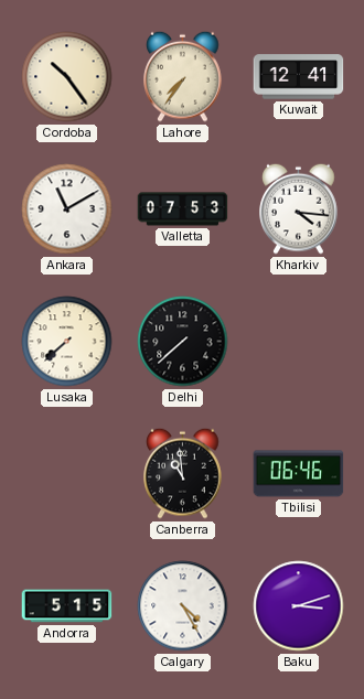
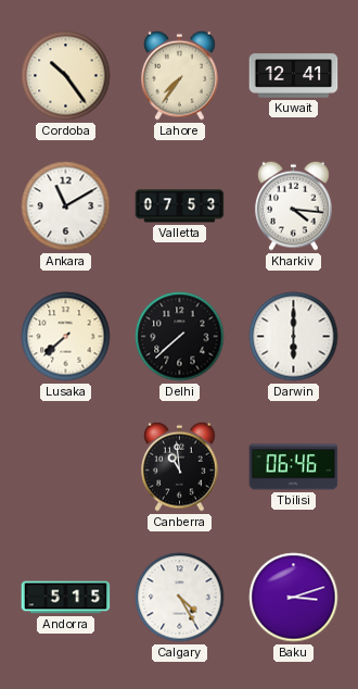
Darwin: none -> 6:00 (294, 337)
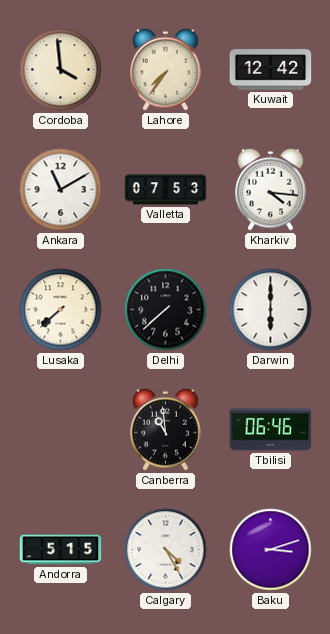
Cordoba: 10:24 -> 3:59 (61, 70)
Kuwait: 12:41 -> 12:42 (271, 70)
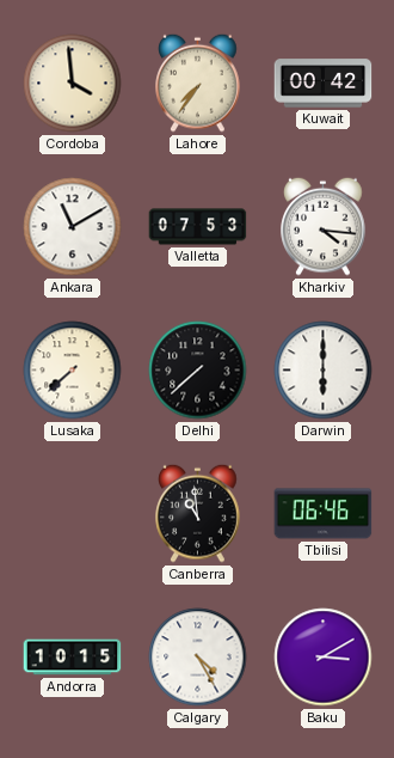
Kuwait: 12:42 -> 00:42 (324, 84)
Andorra: 5:15 -> 10:15 (73, 658)
Baku: 3:12 -> 3:10 (324, 658)
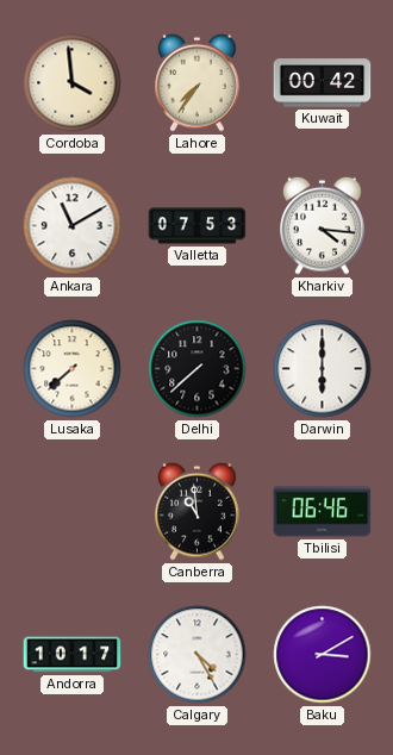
Andorra: 10:15 -> 10:17 (73, 655)
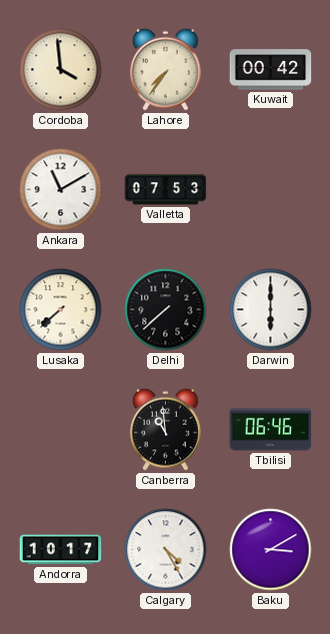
Kharkiv: 4:16 -> none (323, 225)
